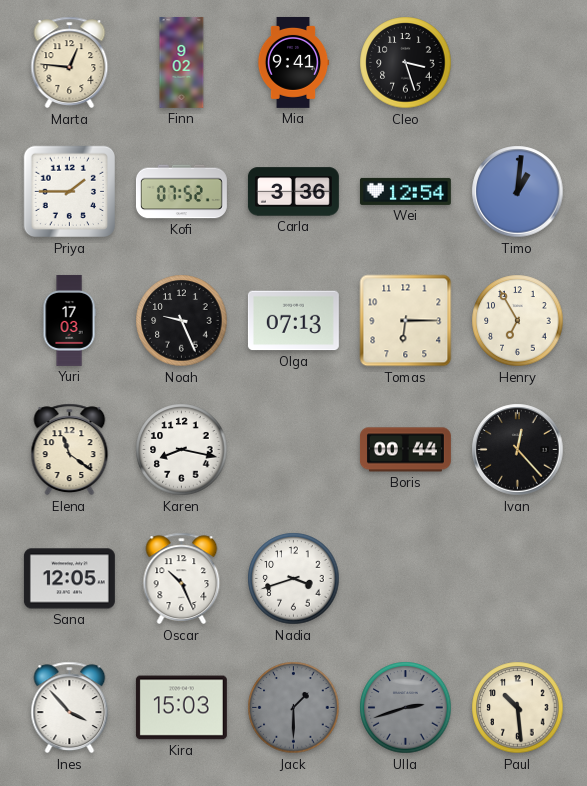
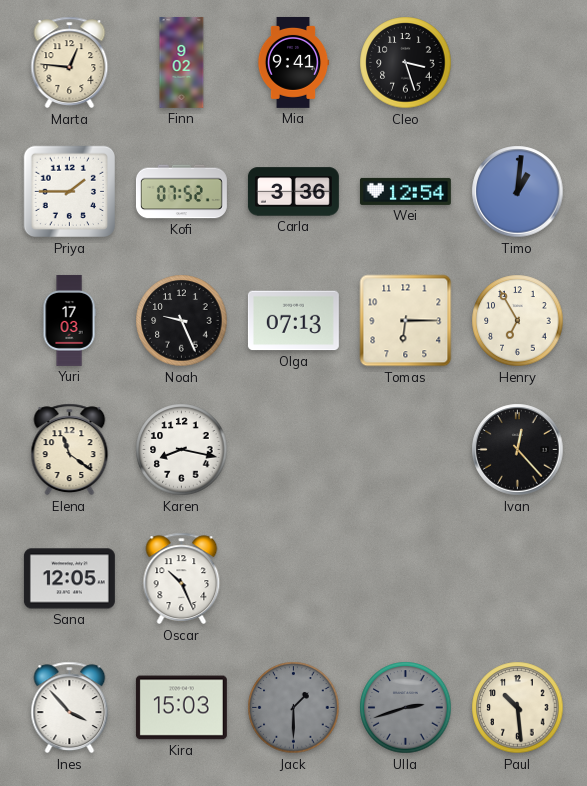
Boris: 00:44 -> none (405, 450)
Nadia: 3:42 -> none (294, 579)
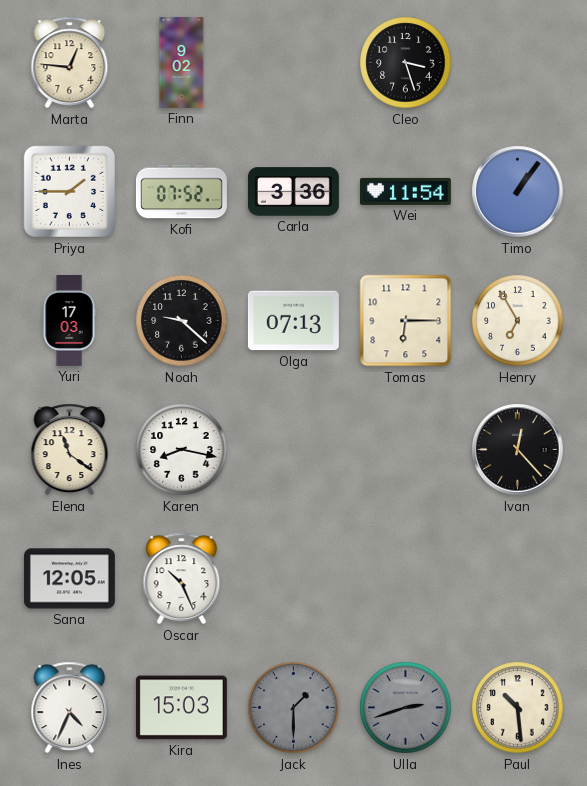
Mia: 9:41 -> none (293, 62)
Wei: 12:54 -> 11:54 (405, 191)
Timo: 1:01 -> 1:06 (518, 192)
Noah: 9:26 -> 9:22 (182, 321)
Ines: 3:53 -> 4:34 (70, 708)
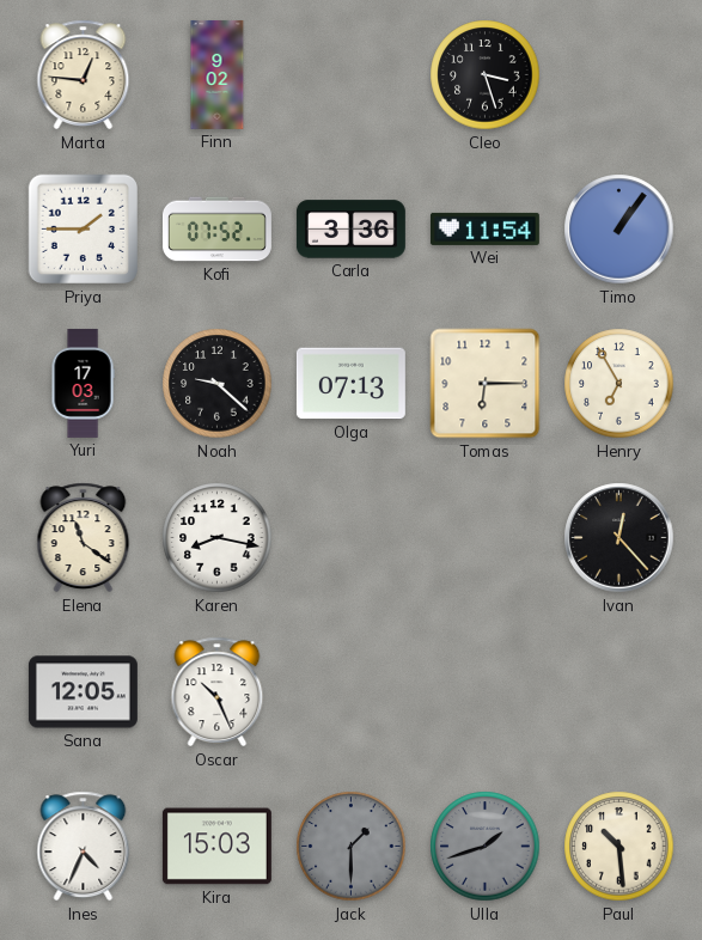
Ulla: 2:42 -> 1:42 (486, 847)
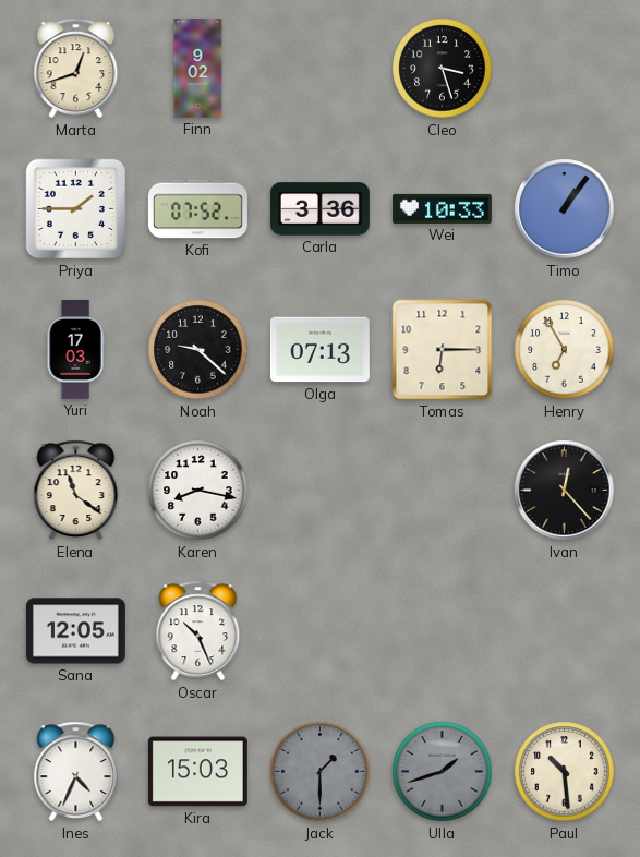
Marta: 12:46 -> 12:42 (76, 69)
Wei: 11:54 -> 10:33 (442, 208)
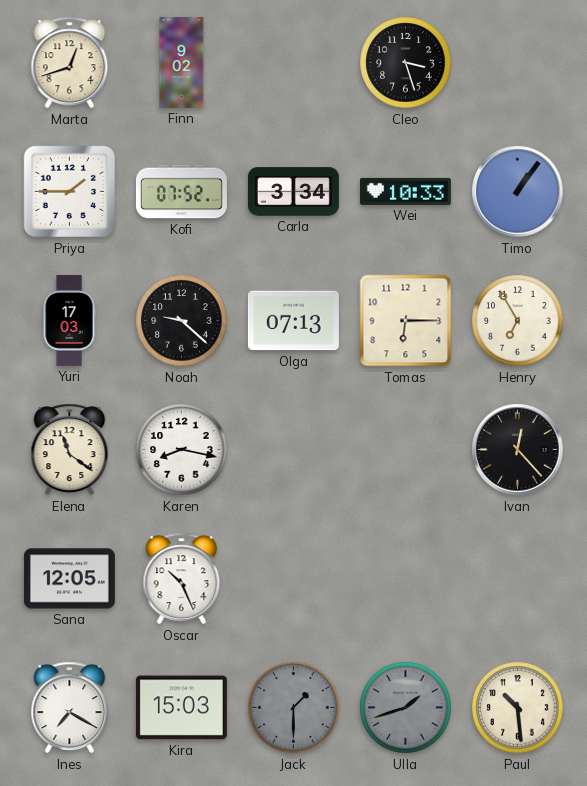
Carla: 3:36 -> 3:34 (293, 192)
Ines: 4:34 -> 7:20 (70, 708)
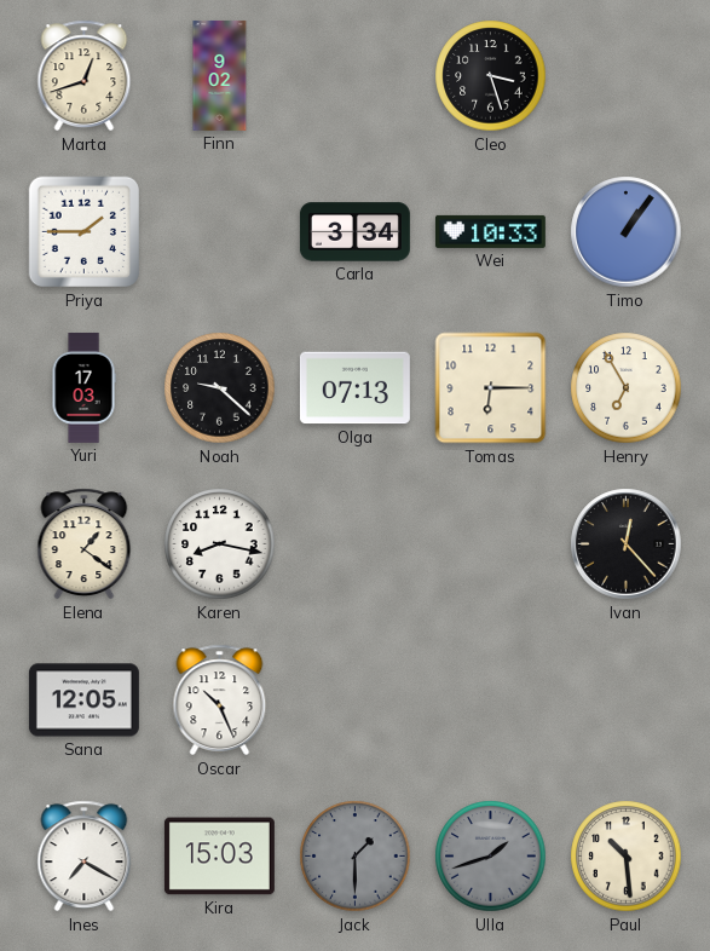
Kofi: 07:52 -> none (181, 192)
Elena: 11:21 -> 1:21 (85, 544)
